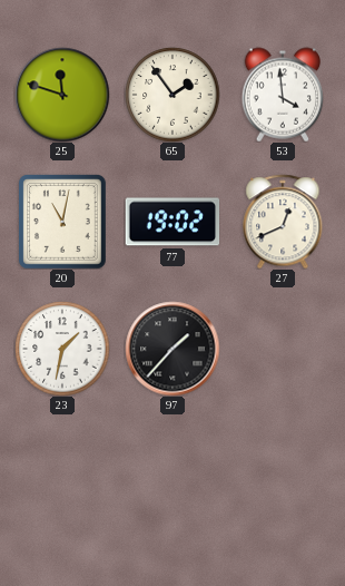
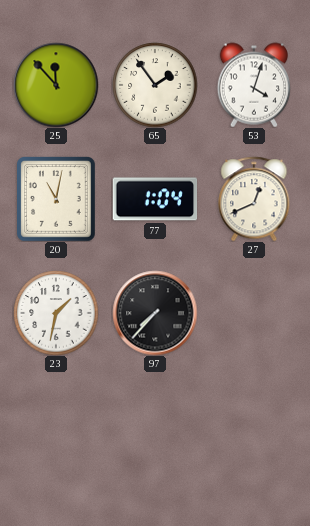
25: 11:48 -> 11:53 (56, 85)
53: 3:59 -> 4:03 (254, 85)
77: 19:02 -> 1:04 (155, 199)
97: 1:37 -> 7:37 (155, 313)
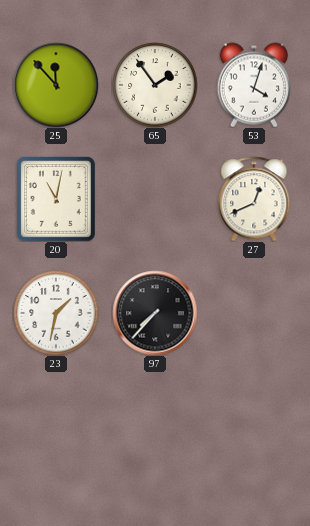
77: 1:04 -> none (155, 199)
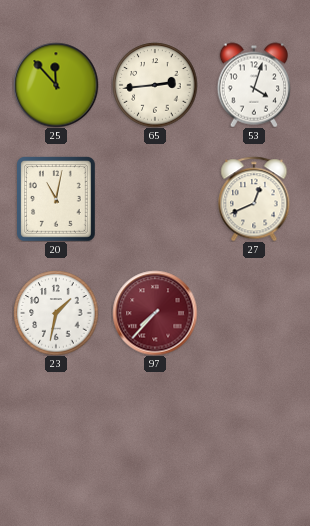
65: 1:54 -> 2:44 (155, 85)
97 dial: black -> burgundy (155, 313)
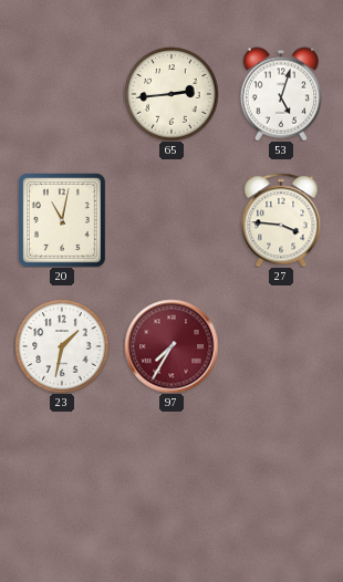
25: 11:53 -> none (56, 85)
53: 4:03 -> 5:03 (281, 94)
27: 12:41 -> 3:46 (281, 220)
97: 7:37 -> 7:35 (171, 346)
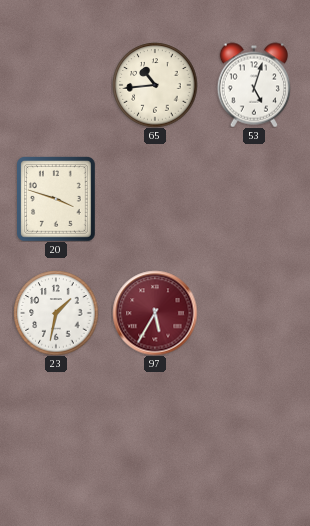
65: 2:44 -> 10:44 (155, 85)
20: 11:02 -> 3:48 (57, 199)
27: 3:46 -> none (281, 220)
97: 7:35 -> 5:35 (155, 313)
